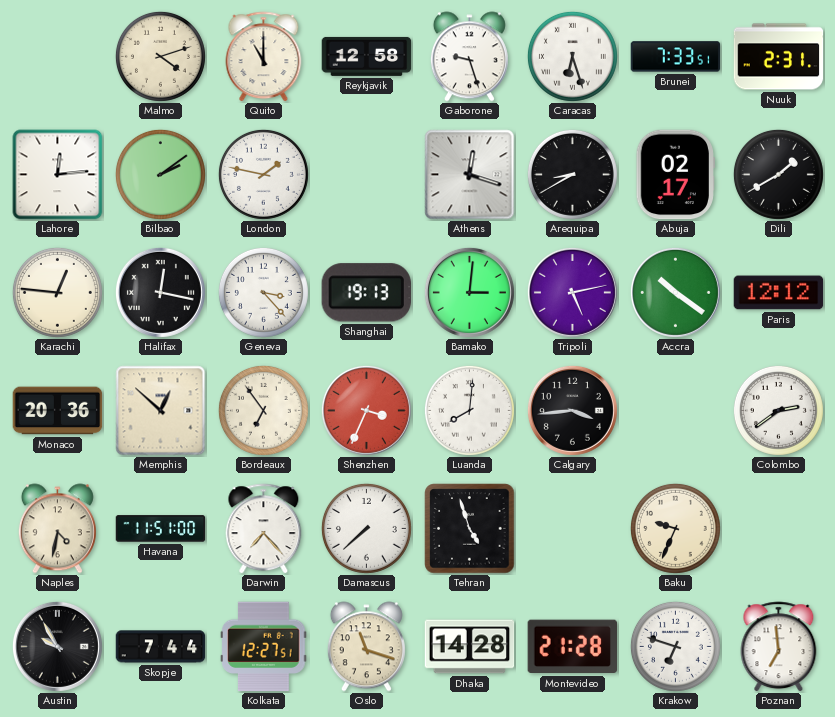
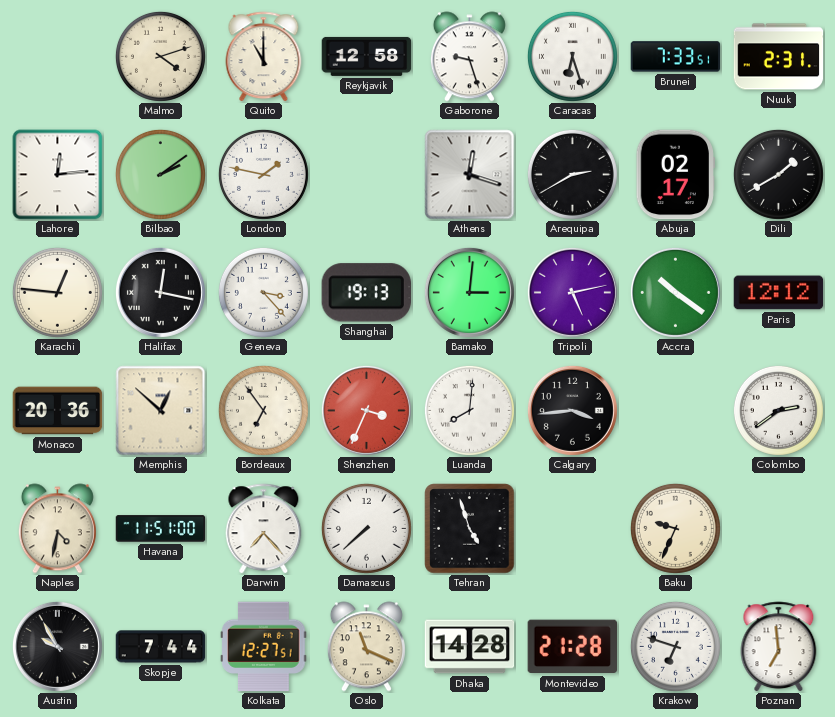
Arequipa: 8:40 -> 2:40 (572, 174)
Oslo: 11:18 -> 11:19 (366, 647)
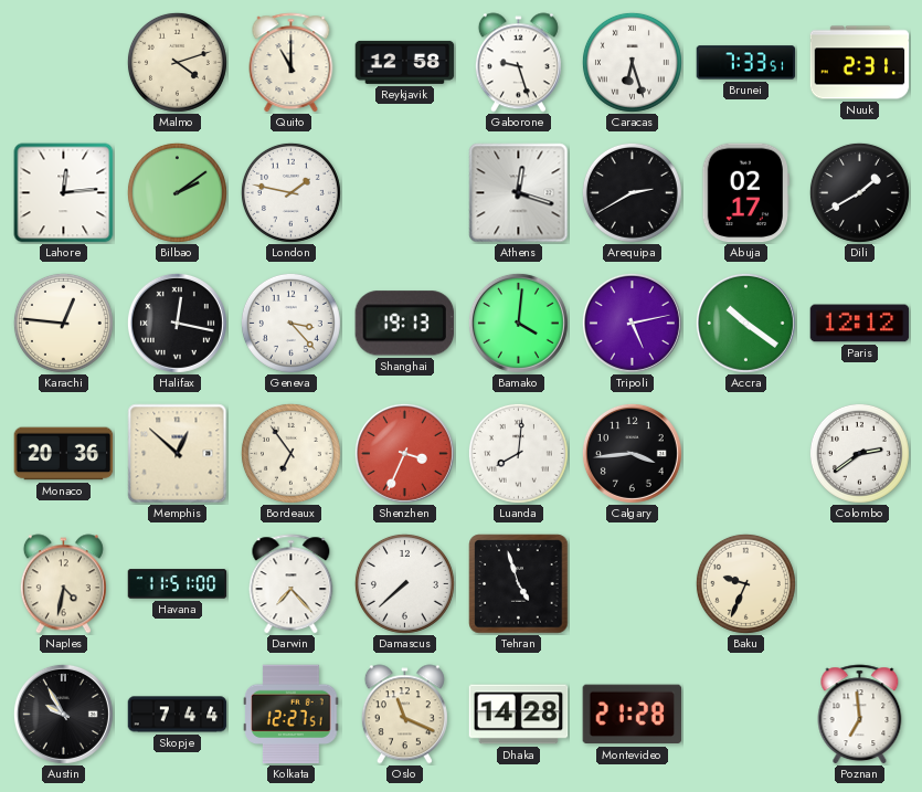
Bamako: 3:01 -> 4:01 (518, 323)
Krakow: 6:48 -> none (675, 646)
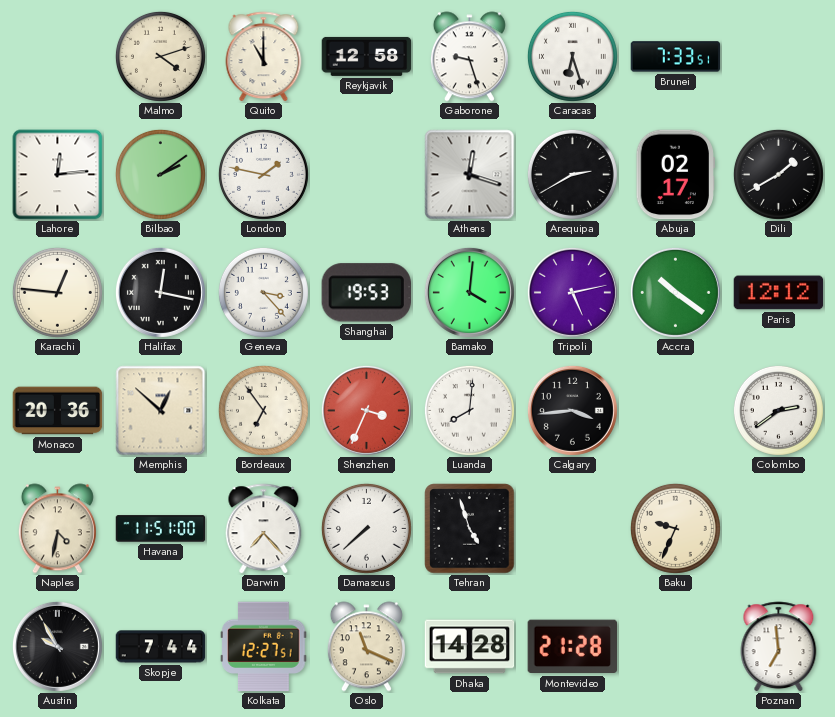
Nuuk: 2:31 -> none (860, 63)
Shanghai: 19:13 -> 19:53 (366, 293)
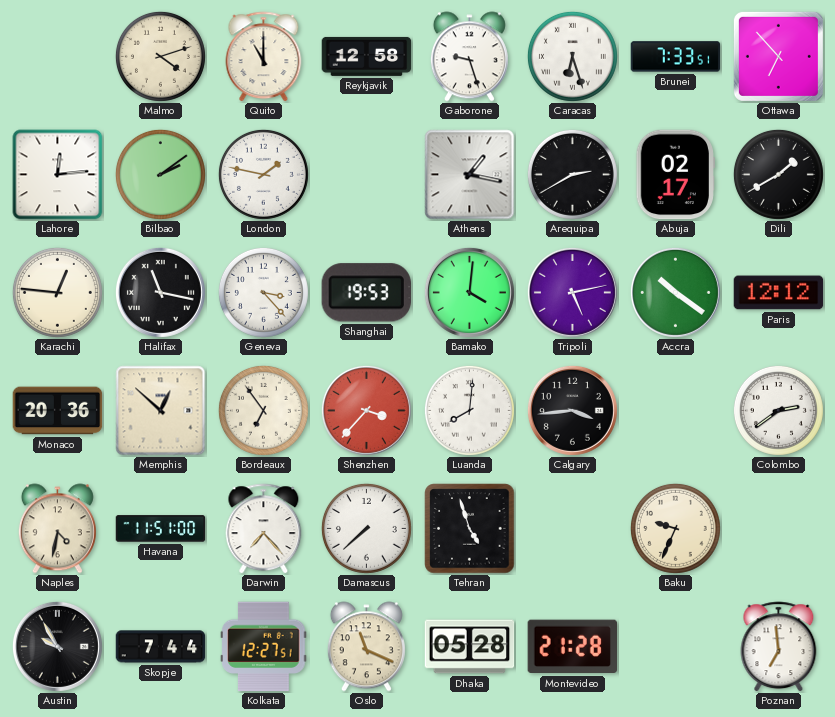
Ottawa: none -> 6:53 (778, 56)
Athens: 12:18 -> 1:17 (470, 175)
Halifax: 12:17 -> 11:17 (160, 292)
Shenzhen: 3:34 -> 3:37 (366, 410)
Dhaka: 14:28 -> 05:28 (470, 647)
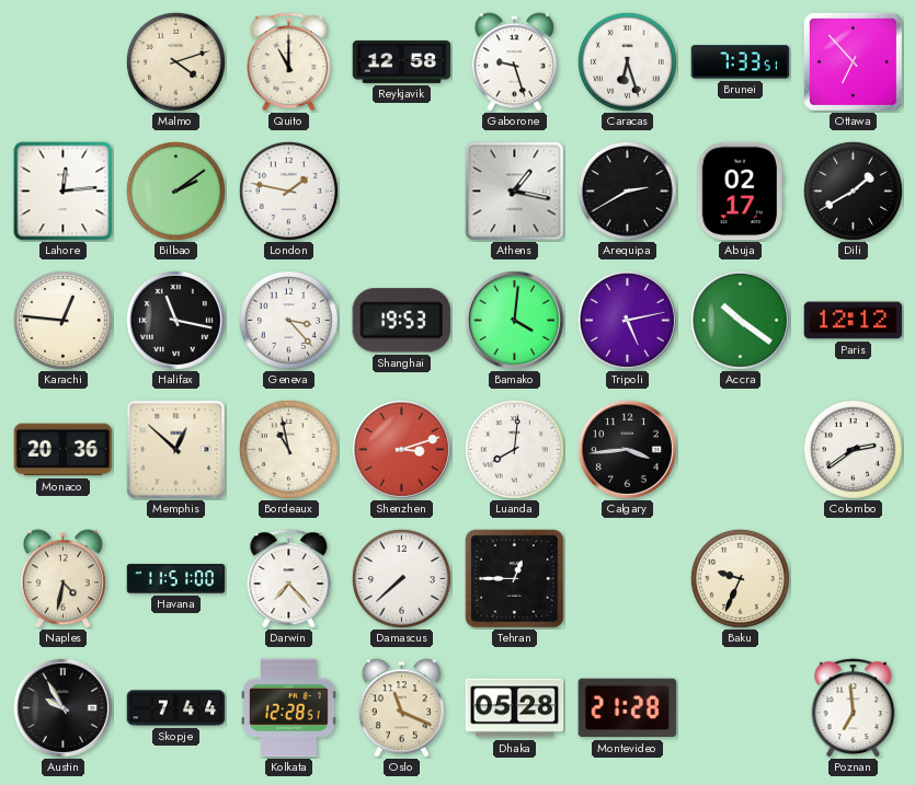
Bordeaux: 6:54 -> 10:58 (288, 449)
Shenzhen: 3:37 -> 3:12 (401, 449)
Tehran: 4:57 -> 12:45 (515, 579)
Kolkata: 12:27 -> 12:28 (289, 708)
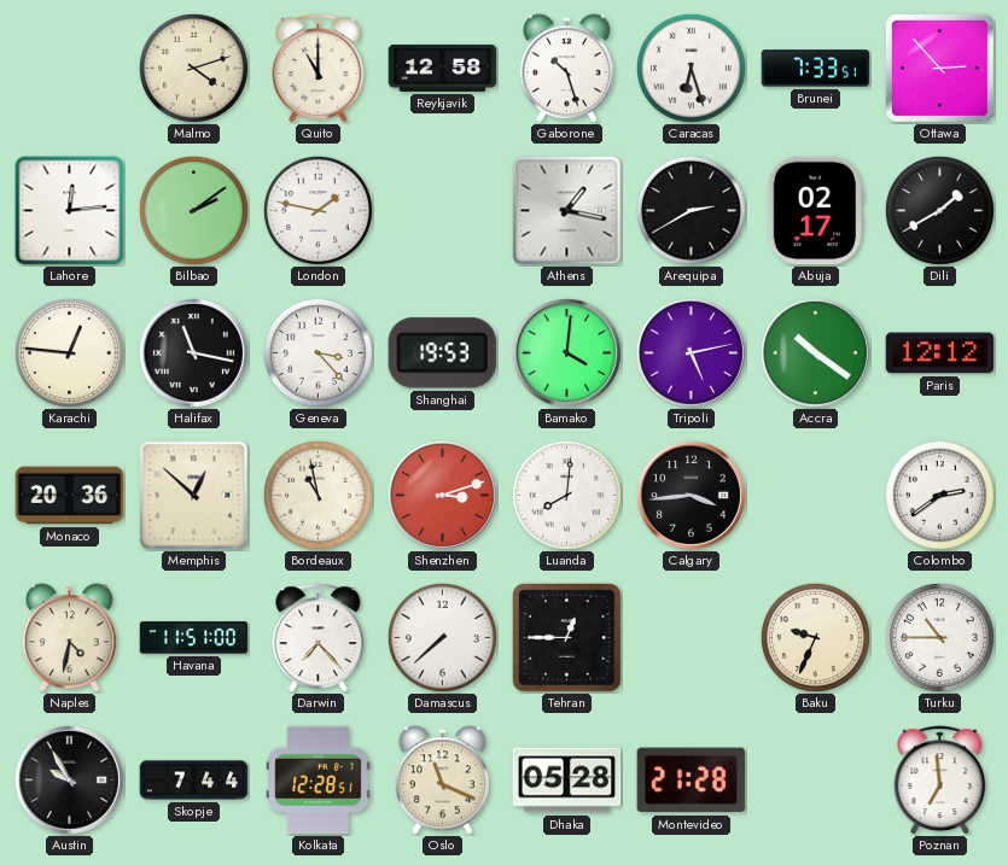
Gaborone: 9:27 -> 10:27 (566, 69)
Ottawa: 6:53 -> 2:53 (939, 68)
Turku: none -> 10:45 (939, 637)
